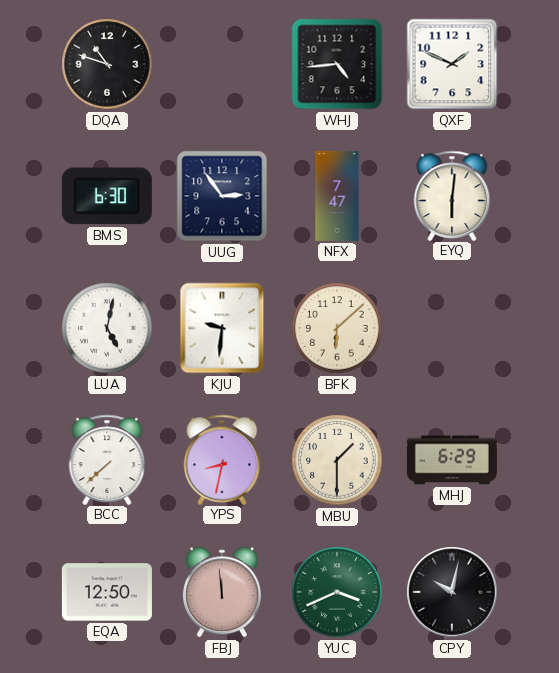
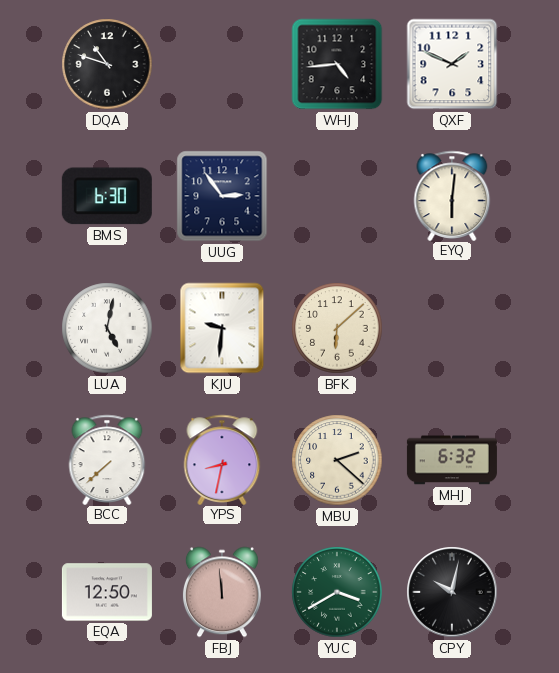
NFX: 7:47 -> none (337, 196)
MBU: 1:30 -> 2:22 (337, 460)
MHJ: 6:29 -> 6:32 (452, 460)
YUC: 3:41 -> 3:40 (337, 592)
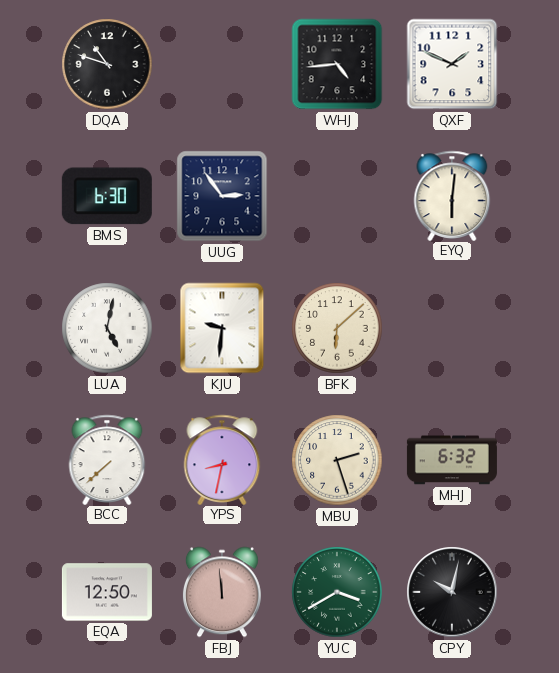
MBU: 2:22 -> 2:27 (337, 460)
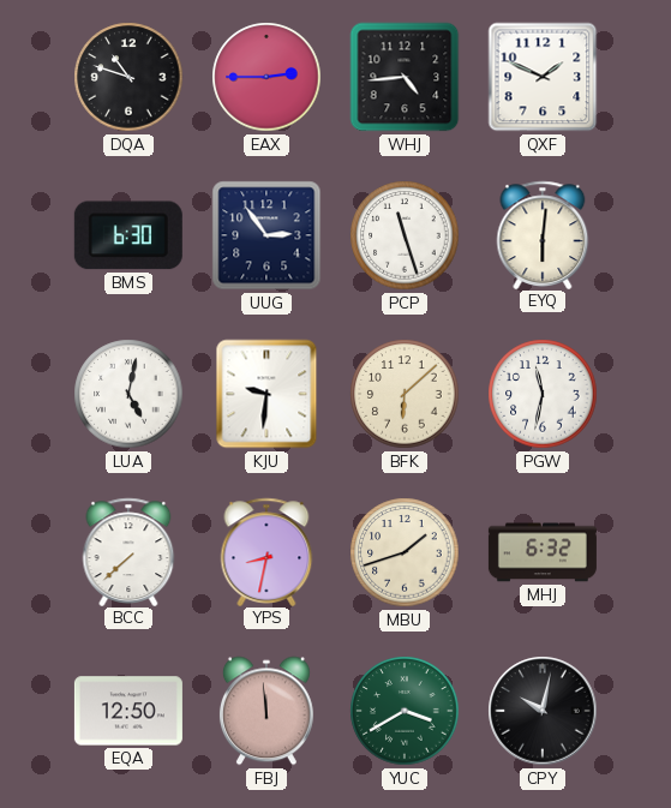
EAX: none -> 2:45 (266, 77)
PCP: none -> 11:27 (405, 235)
PGW: none -> 11:32 (543, 394)
MBU: 2:27 -> 1:42 (405, 552)
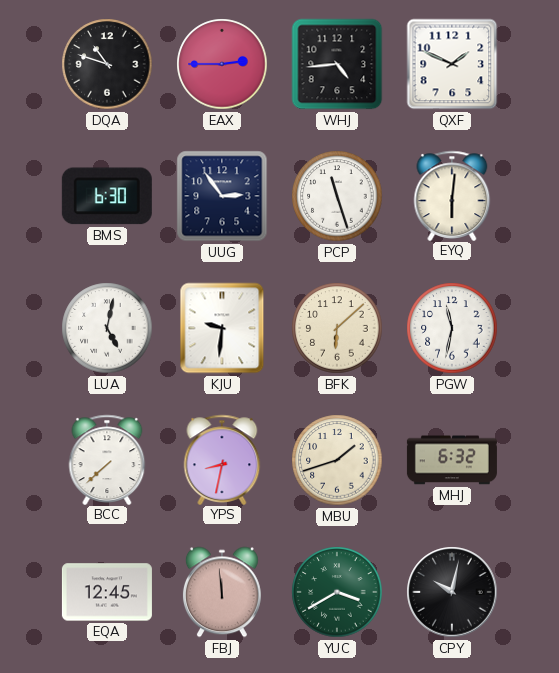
EQA: 12:50 -> 12:45 (107, 592)
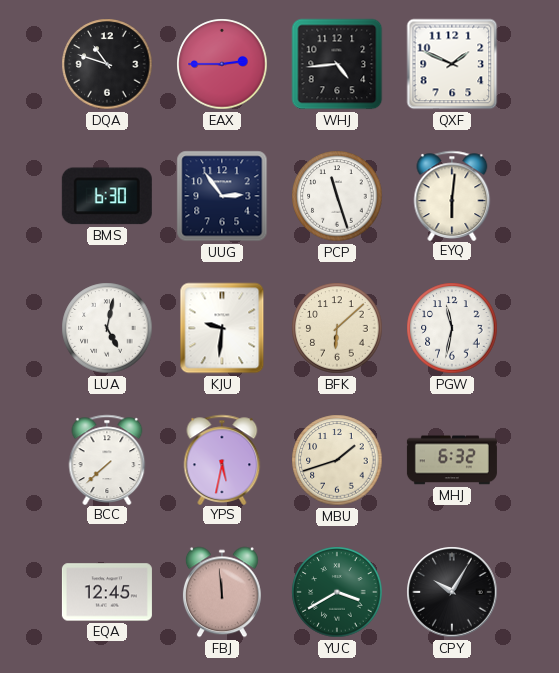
YPS: 8:32 -> 5:32 (222, 459)
CPY: 10:02 -> 10:05 (452, 592)
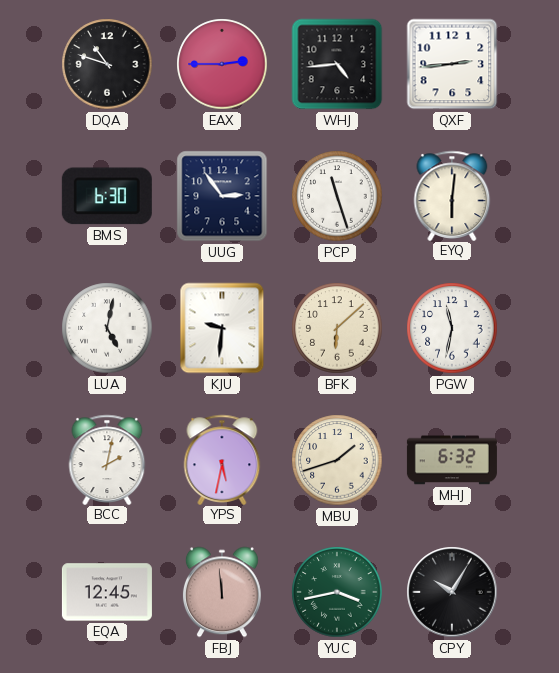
QXF: 1:49 -> 2:44 (452, 64)
BCC: 7:38 -> 2:02 (107, 459)
YUC: 3:40 -> 3:43 (337, 592)
